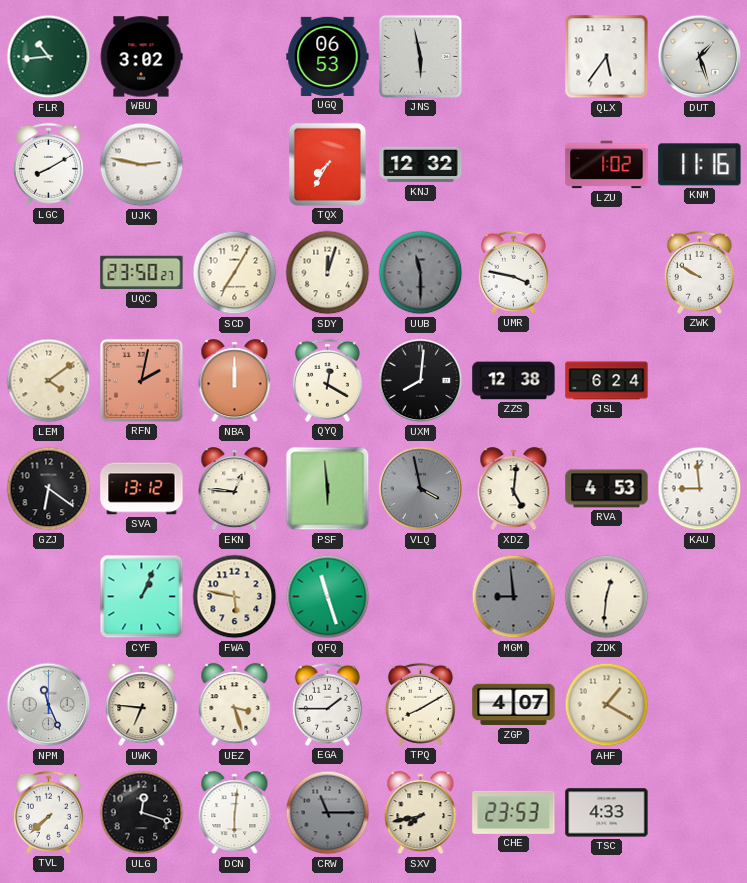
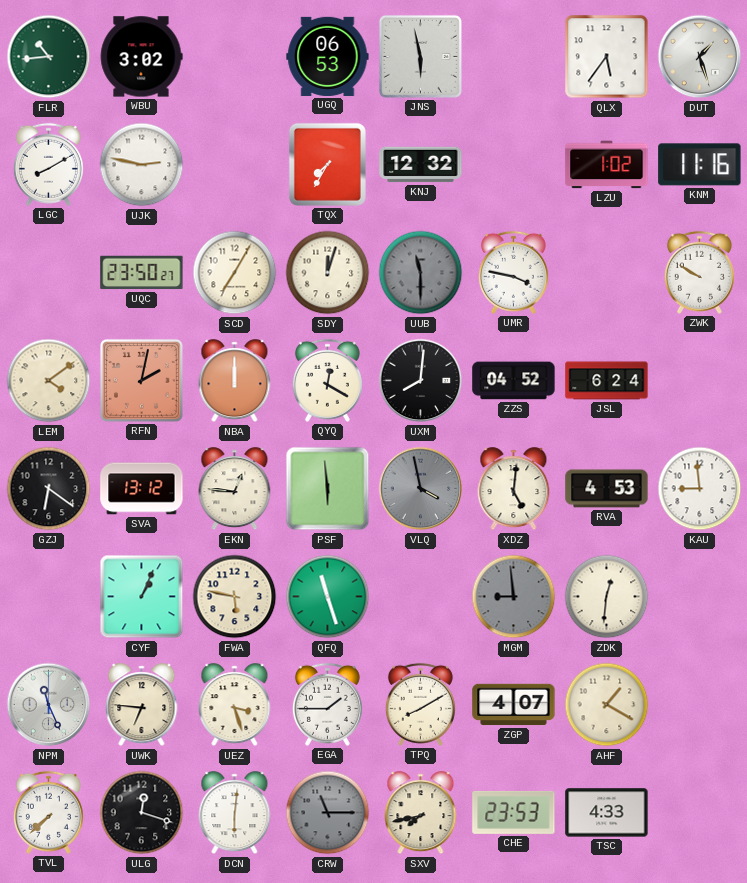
ZZS: 12:38 -> 04:52 (514, 381)
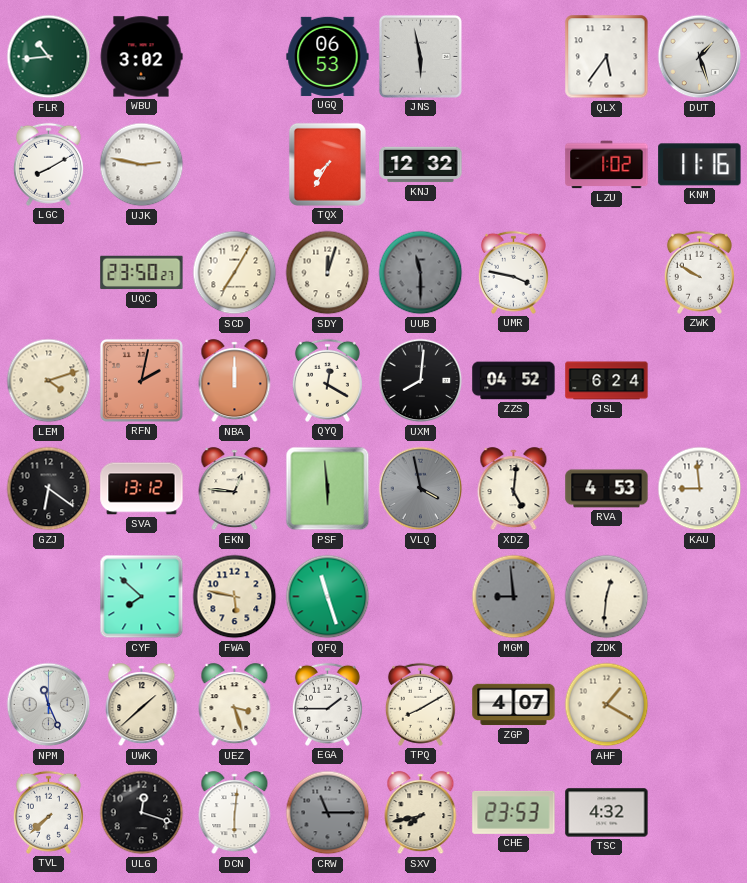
LEM: 4:09 -> 4:12 (49, 381)
CYF: 1:04 -> 7:52 (142, 597)
UWK: 6:46 -> 1:38 (142, 705)
TSC: 4:33 -> 4:32 (607, 813)
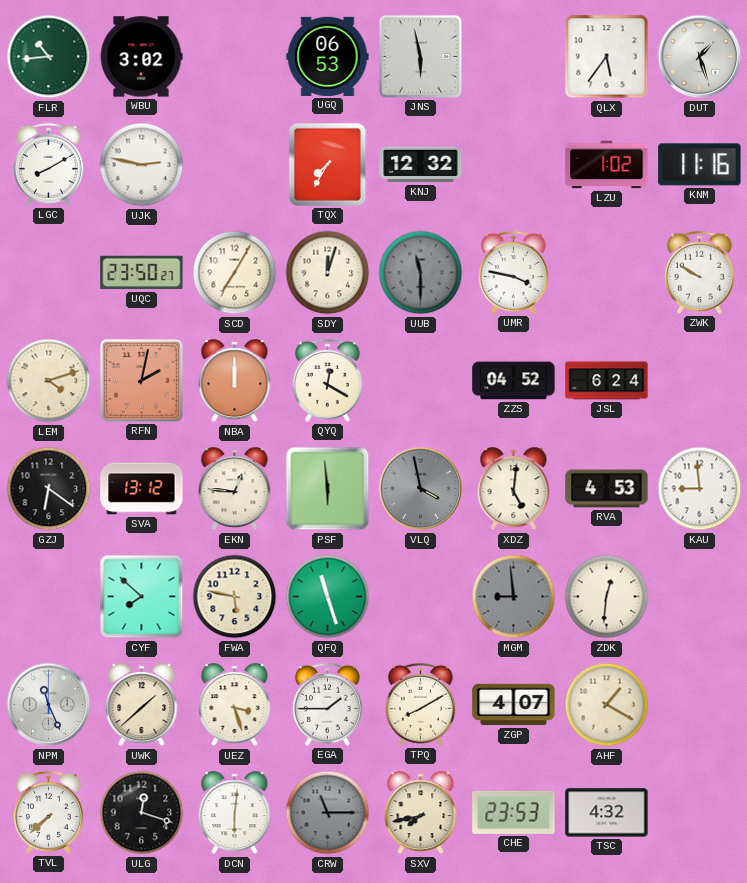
UXM: 8:01 -> none (421, 381)
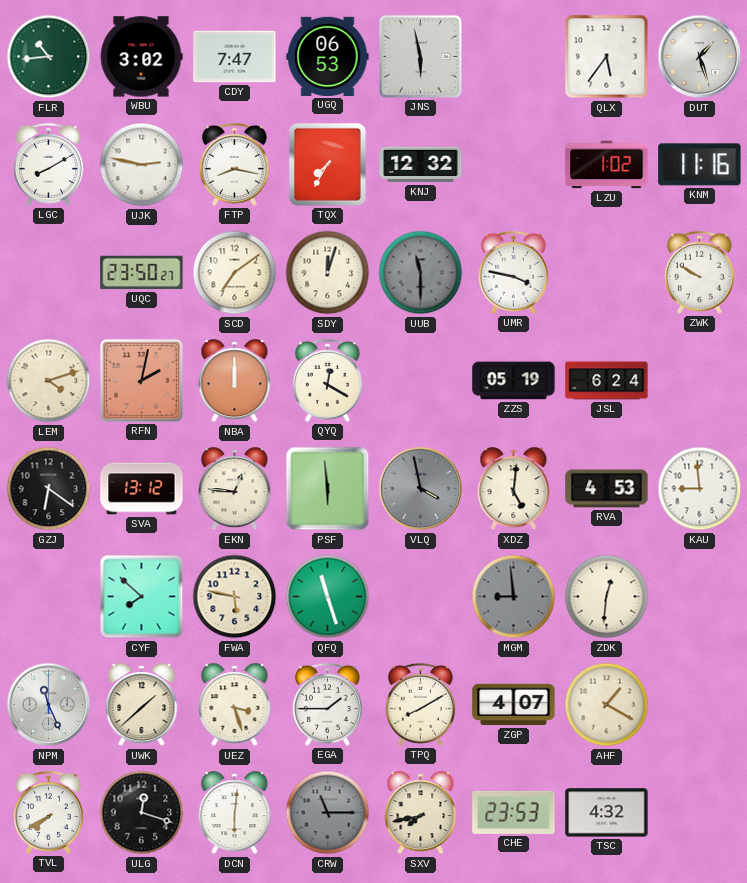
CDY: none -> 7:47 (235, 57)
FTP: none -> 8:17 (234, 164)
SCD: 7:05 -> 7:09 (235, 273)
ZZS: 04:52 -> 05:19 (514, 381)
TVL: 7:38 -> 7:40 (48, 812)
